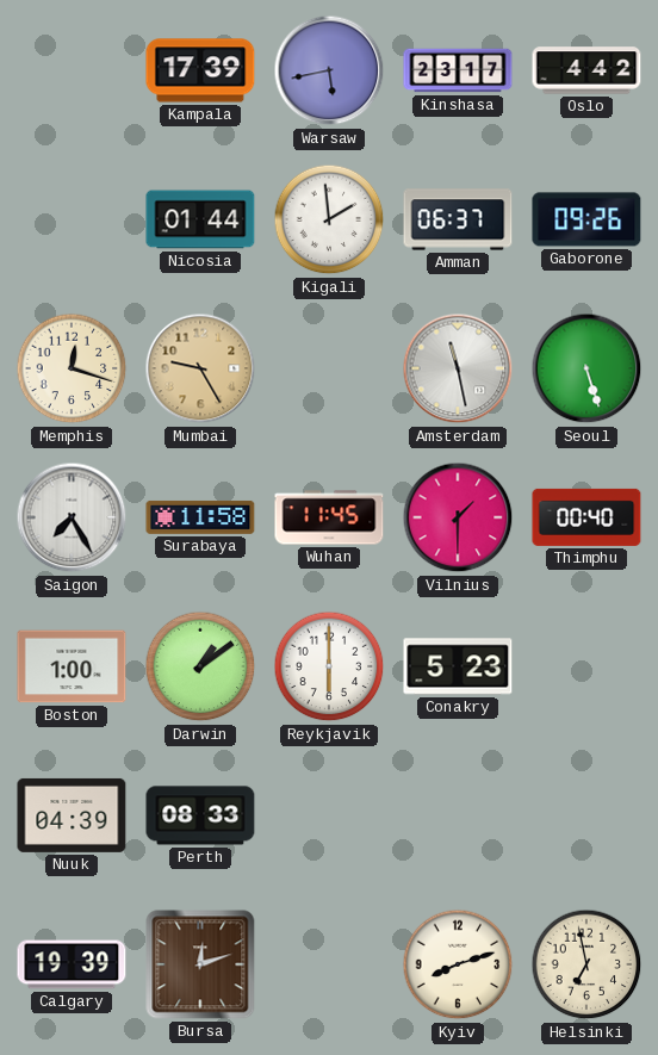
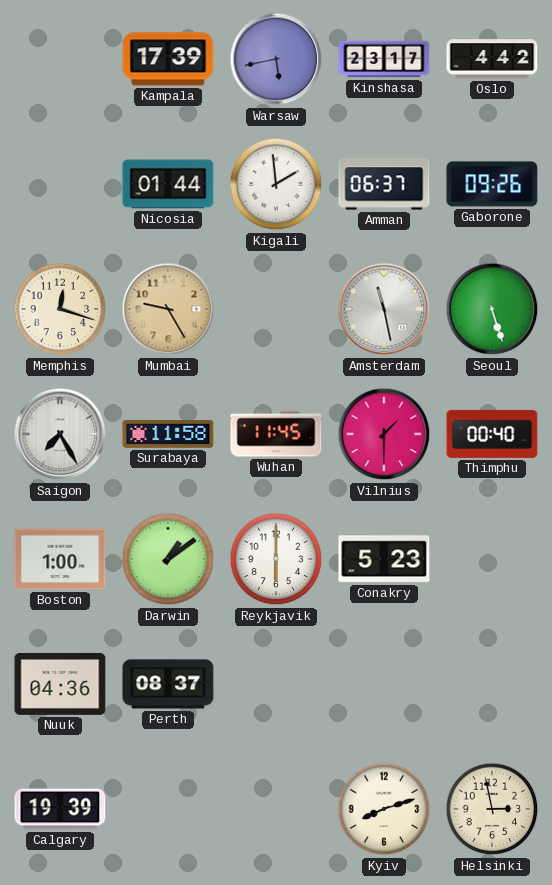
Nuuk: 04:39 -> 04:36 (60, 684)
Perth: 08:33 -> 08:37 (168, 684)
Bursa: 12:12 -> none (200, 964)
Helsinki: 6:58 -> 2:58 (492, 809)
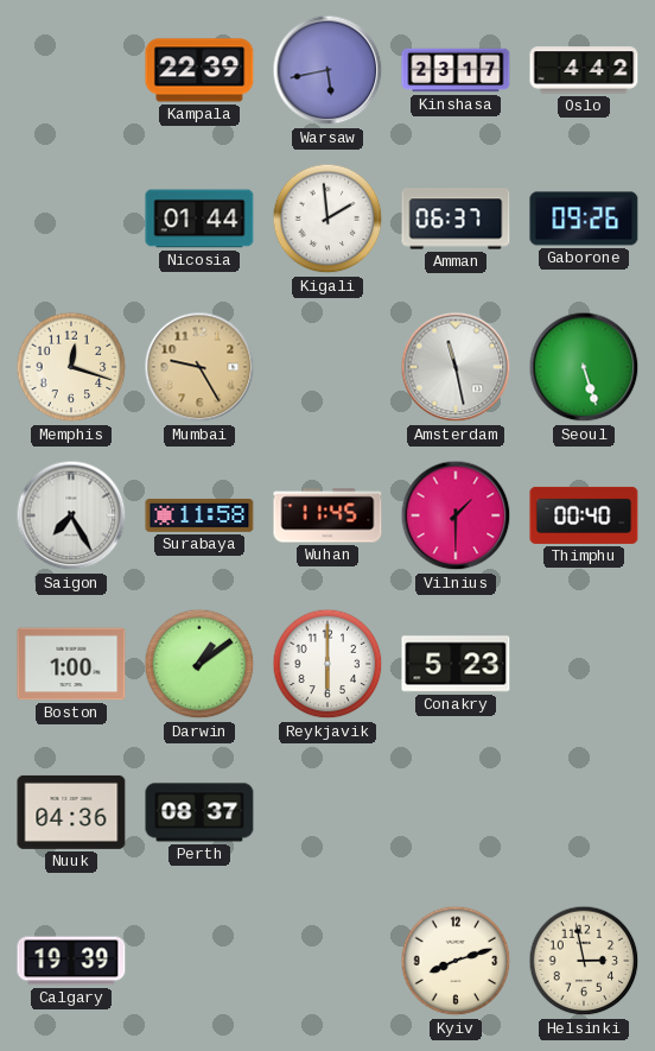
Kampala: 17:39 -> 22:39 (199, 70)
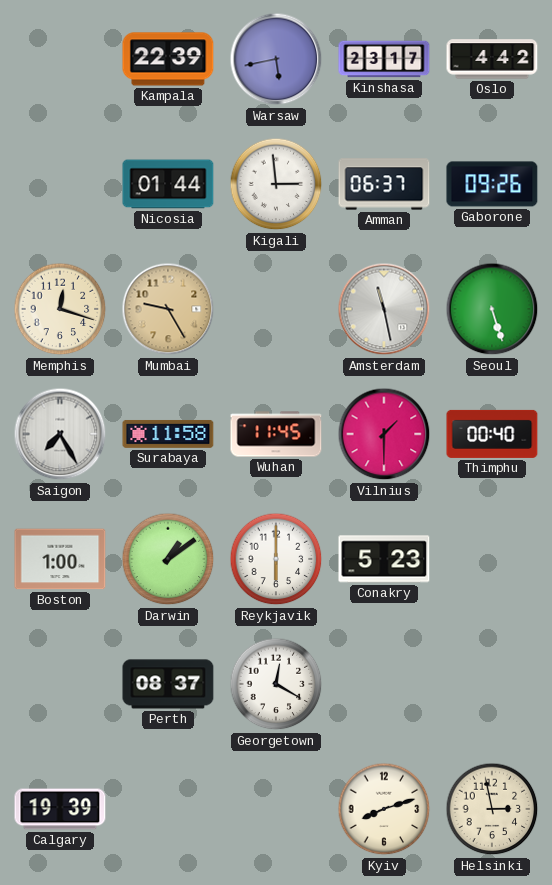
Kigali: 1:59 -> 2:59 (276, 184)
Nuuk: 04:36 -> none (71, 812)
Georgetown: none -> 12:20 (276, 684)
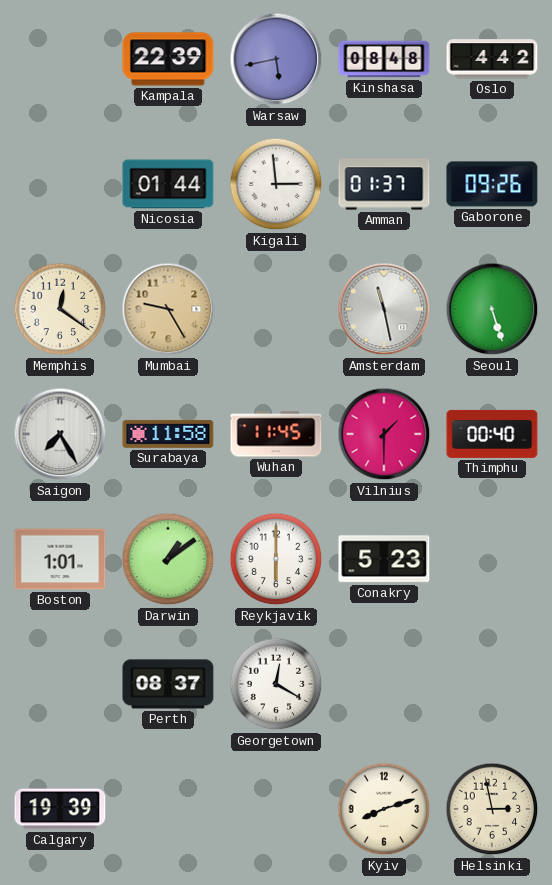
Kinshasa: 23:17 -> 08:48 (384, 59)
Amman: 06:37 -> 01:37 (384, 184)
Memphis: 12:18 -> 12:21 (60, 309)
Boston: 1:00 -> 1:01 (60, 559)
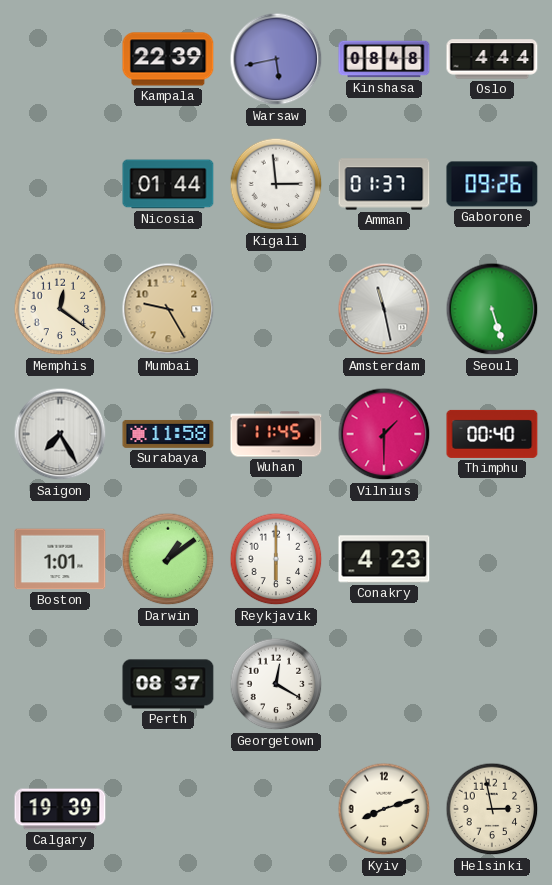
Oslo: 4:42 -> 4:44 (492, 59)
Conakry: 5:23 -> 4:23 (384, 559)
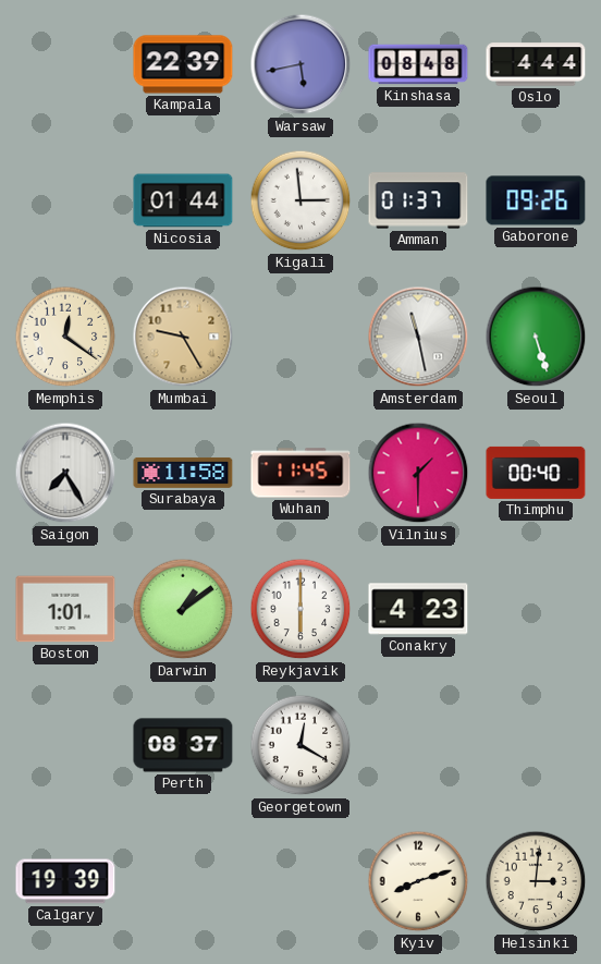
Helsinki: 2:58 -> 3:01 (536, 881)
